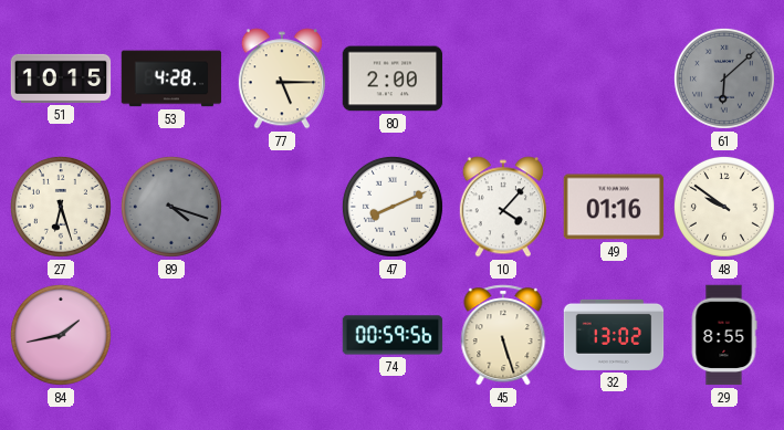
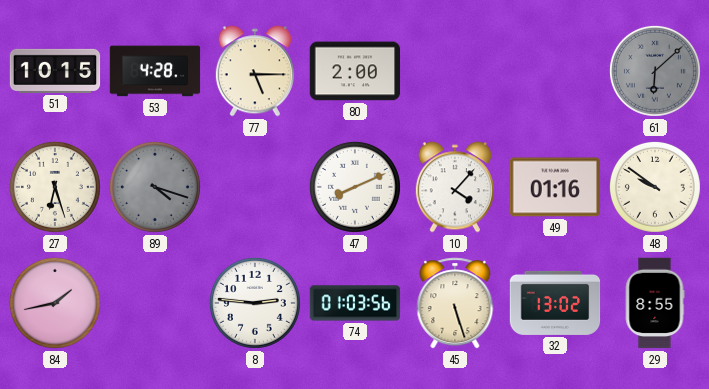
8: none -> 2:46 (255, 303)
74: 00:59 -> 01:03 (355, 303)
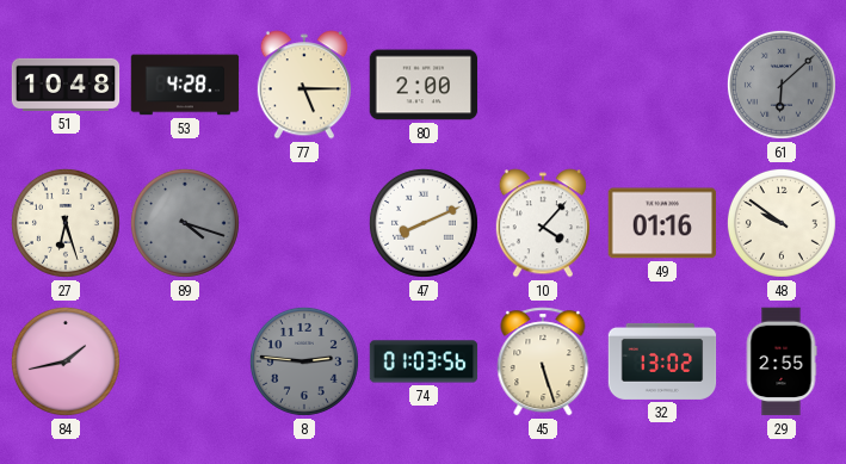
51: 10:15 -> 10:48 (66, 85)
8 dial: white -> grey (304, 361)
29: 8:55 -> 2:55 (782, 361)
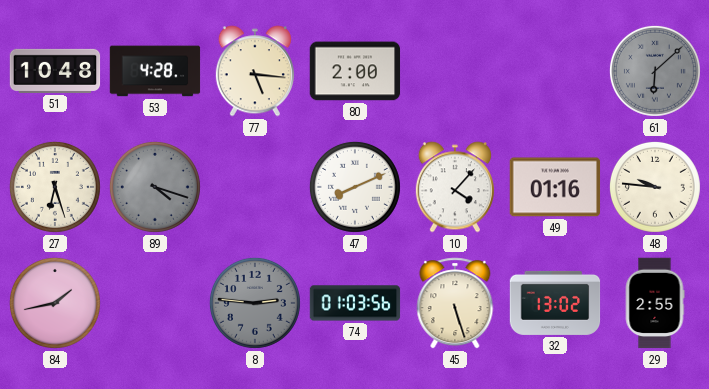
77: 5:15 -> 5:16 (255, 71)
48: 9:51 -> 9:46 (655, 187)
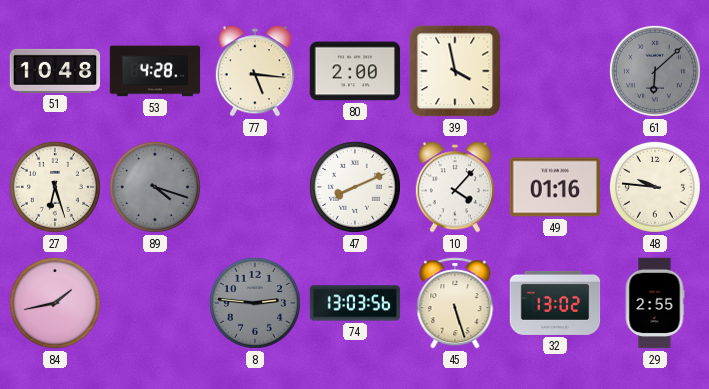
39: none -> 3:58 (455, 71)
74: 01:03 -> 13:03 (355, 303)
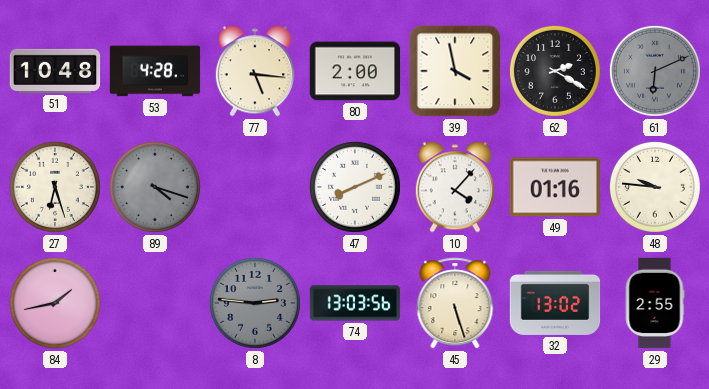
62: none -> 2:20 (555, 71)
61: 6:08 -> 6:11 (655, 71)
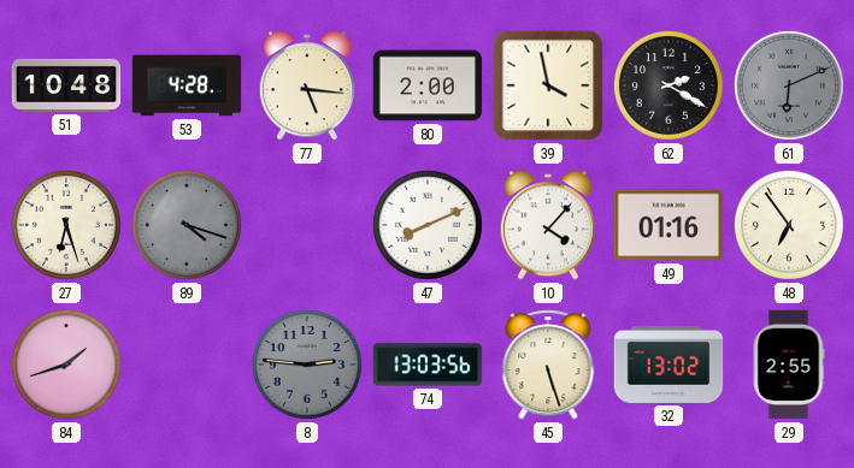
48: 9:46 -> 6:54 (789, 225)
84: 1:43 -> 1:42 (66, 365)
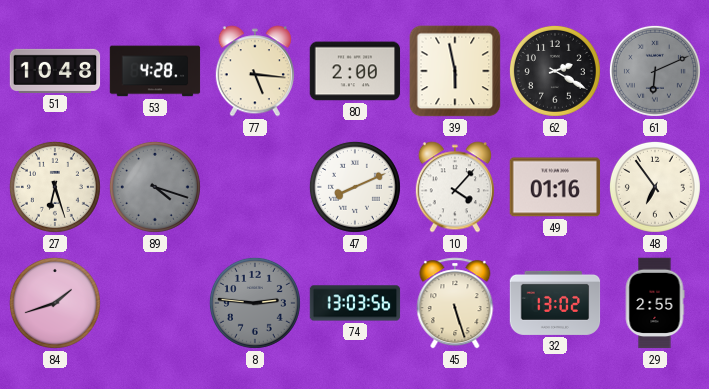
39: 3:58 -> 5:58 (455, 71)
